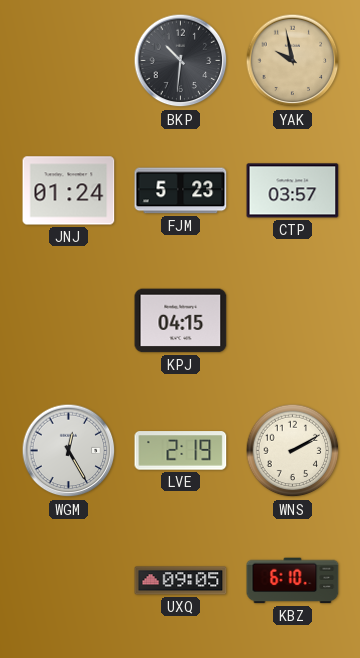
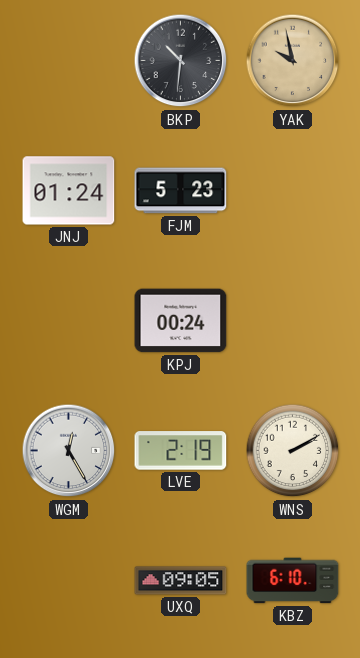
CTP: 03:57 -> none (293, 191)
KPJ: 04:15 -> 00:24 (181, 321)
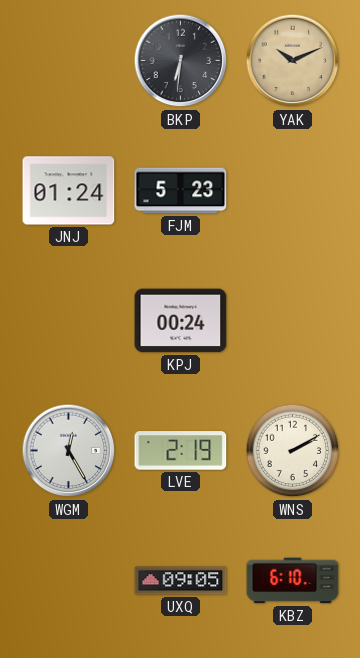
BKP: 10:31 -> 6:31 (181, 61)
YAK: 9:58 -> 10:11 (293, 61)
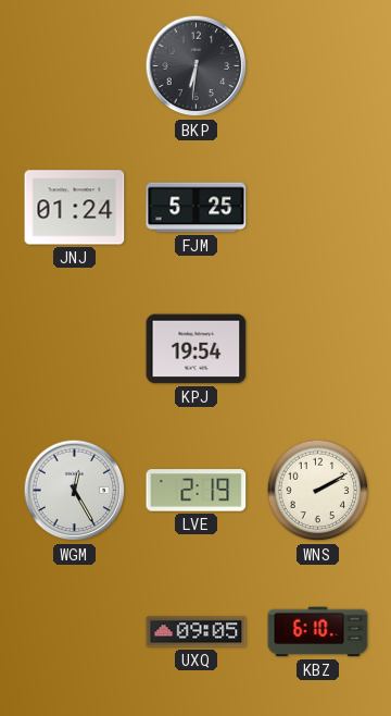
YAK: 10:11 -> none (293, 61)
FJM: 5:23 -> 5:25 (197, 208)
KPJ: 00:24 -> 19:54 (197, 349)
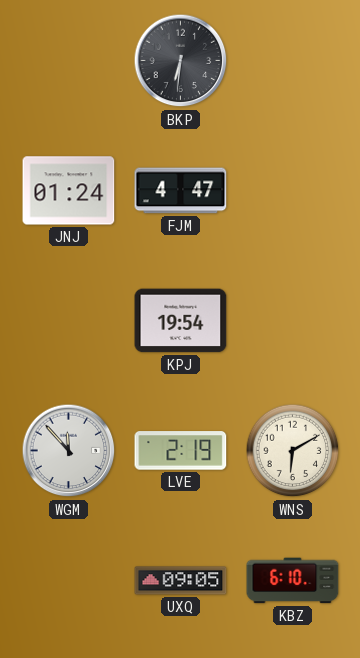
FJM: 5:25 -> 4:47 (181, 191)
WGM: 12:25 -> 11:53 (69, 451)
WNS: 2:10 -> 6:10 (293, 451)
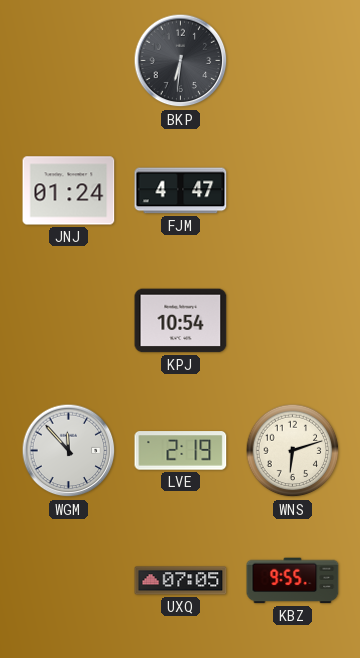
KPJ: 19:54 -> 10:54 (181, 321)
WNS: 6:10 -> 6:12 (293, 451)
UXQ: 09:05 -> 07:05 (181, 581)
KBZ: 6:10 -> 9:55 (293, 581)
